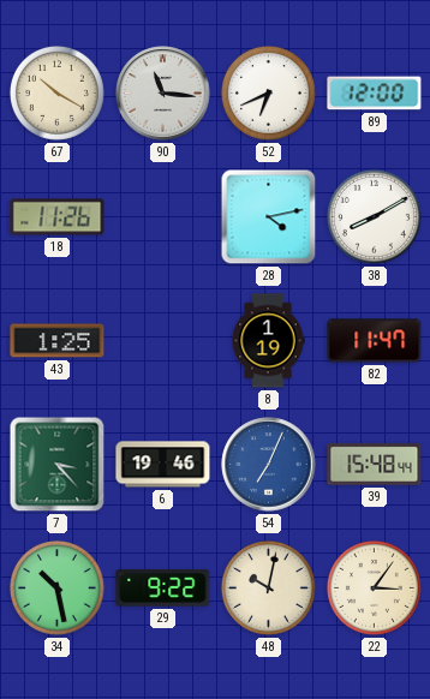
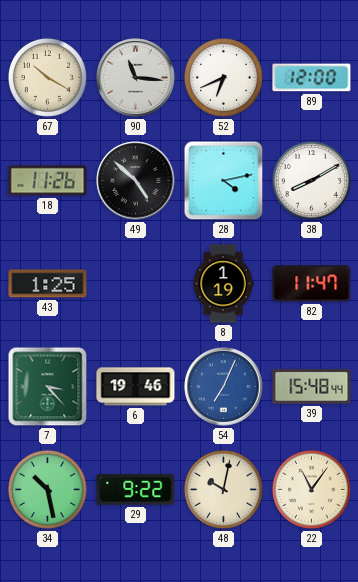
49: none -> 4:52 (136, 181)
22: 3:06 -> 11:06 (311, 489)
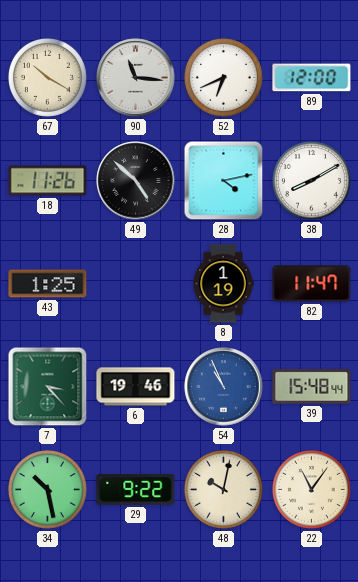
54: 7:04 -> 10:56 (224, 387)
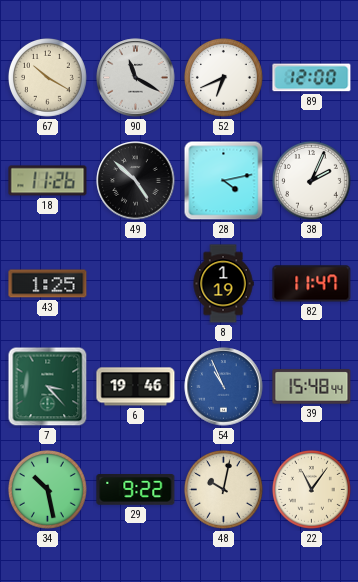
90: 11:16 -> 11:20 (136, 78)
38: 8:10 -> 2:04 (311, 180)
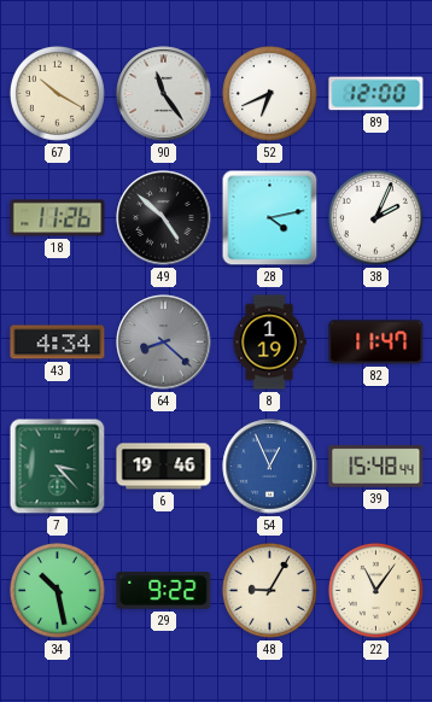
90: 11:20 -> 11:24 (164, 94)
43: 1:25 -> 4:34 (58, 343)
64: none -> 8:22 (164, 343)
54: 10:56 -> 12:56 (270, 467)
48: 10:02 -> 9:05 (269, 590)
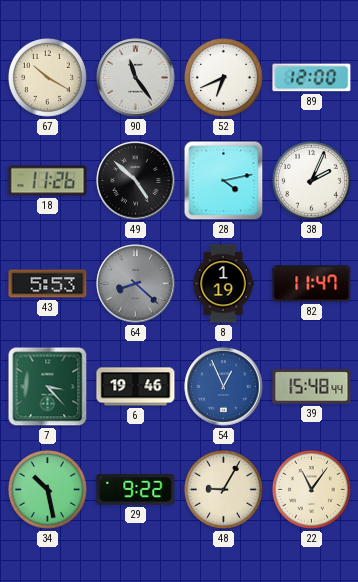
43: 4:34 -> 5:53 (48, 284)
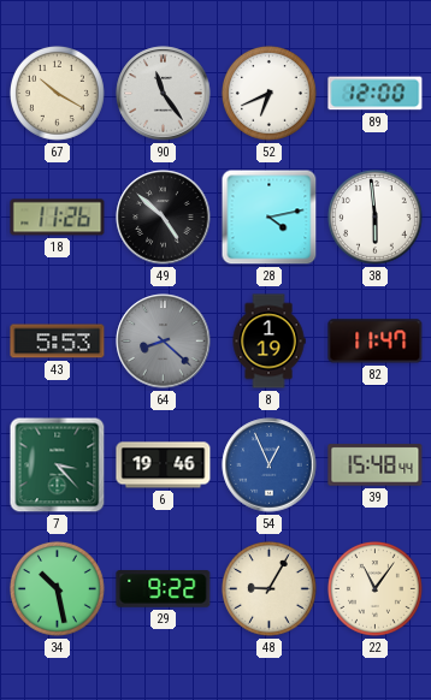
38: 2:04 -> 5:59 (374, 216)
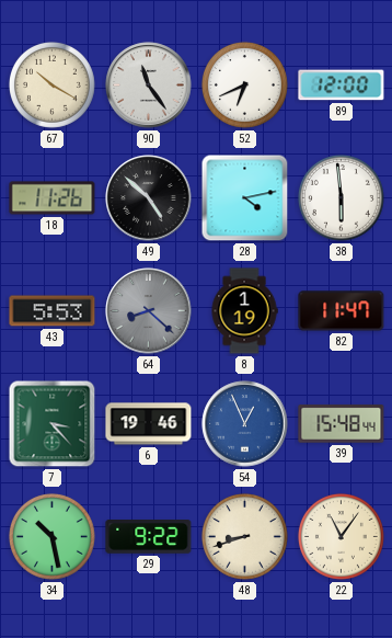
48: 9:05 -> 8:42 (244, 536)
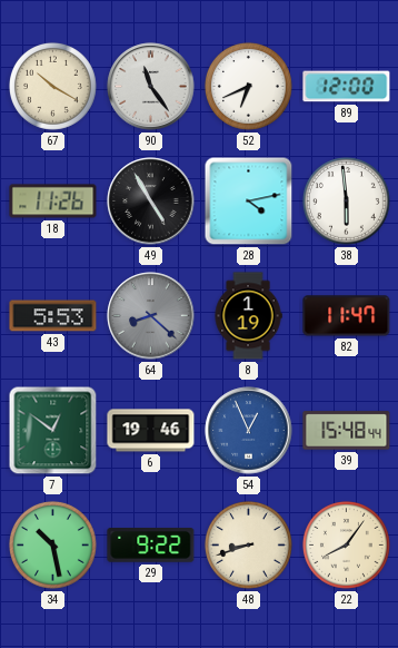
49: 4:52 -> 4:55 (151, 202)
7: 3:23 -> 12:51 (53, 431)
22: 11:06 -> 8:06 (346, 544)
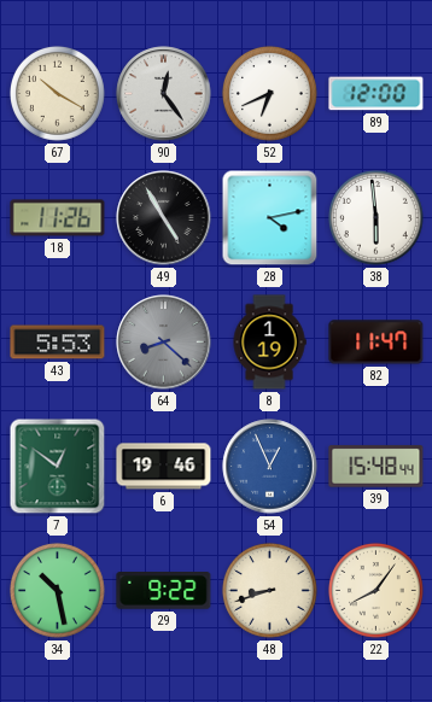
90: 11:24 -> 12:24 (164, 94)
